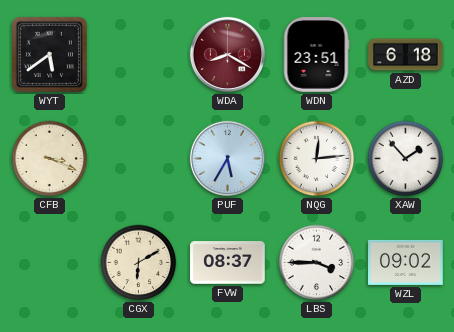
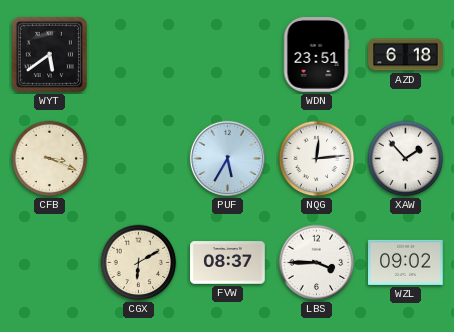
WDA: 8:20 -> none (227, 54)
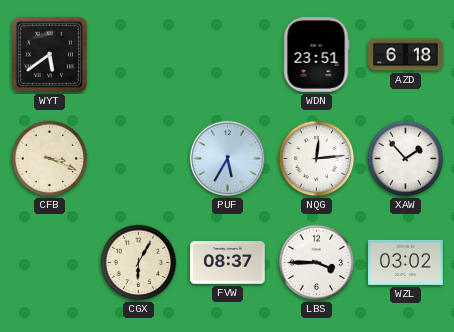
CGX: 6:10 -> 6:05 (139, 263)
WZL: 09:02 -> 03:02 (406, 262)
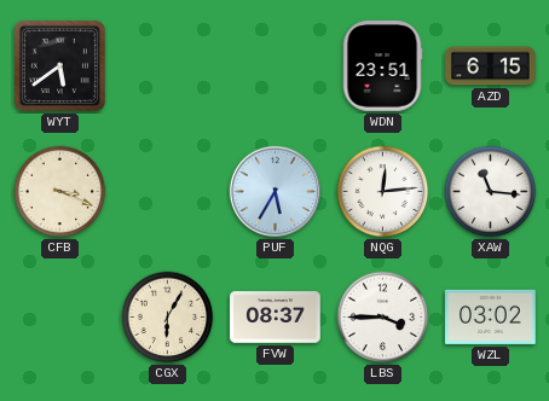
AZD: 6:18 -> 6:15 (491, 66)
XAW: 1:53 -> 11:16 (491, 192)
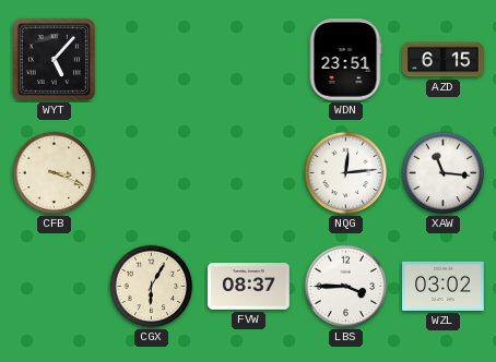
WYT: 5:39 -> 5:07 (54, 59)
PUF: 5:35 -> none (274, 191)
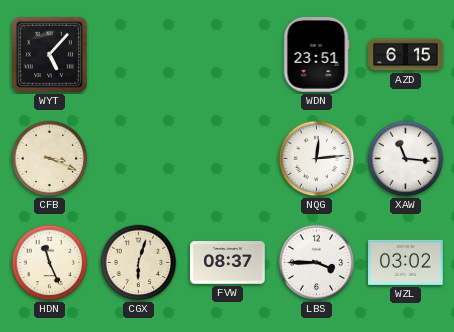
HDN: none -> 11:26 (50, 263)
CGX: 6:05 -> 6:03 (139, 263)
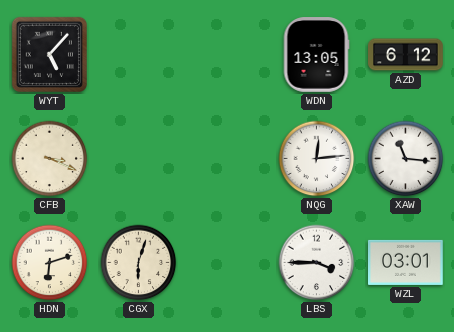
WDN: 23:51 -> 13:05 (316, 55)
AZD: 6:15 -> 6:12 (406, 55)
HDN: 11:26 -> 6:12 (50, 263)
FVW: 08:37 -> none (228, 263)
WZL: 03:02 -> 03:01 (406, 262)
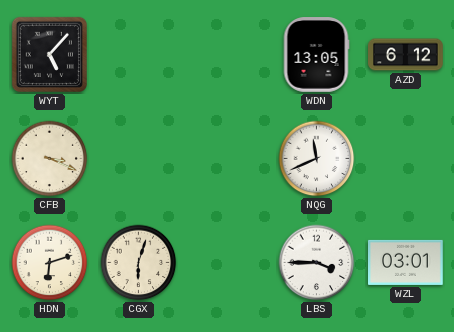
NQG: 12:14 -> 11:41 (317, 159)
XAW: 11:16 -> none (406, 159)
